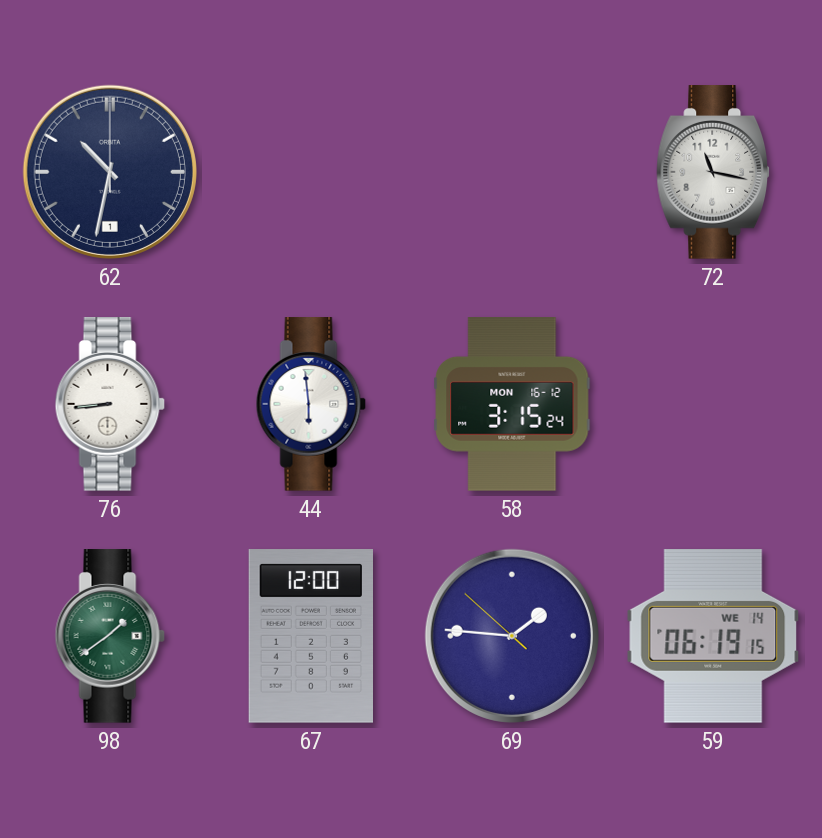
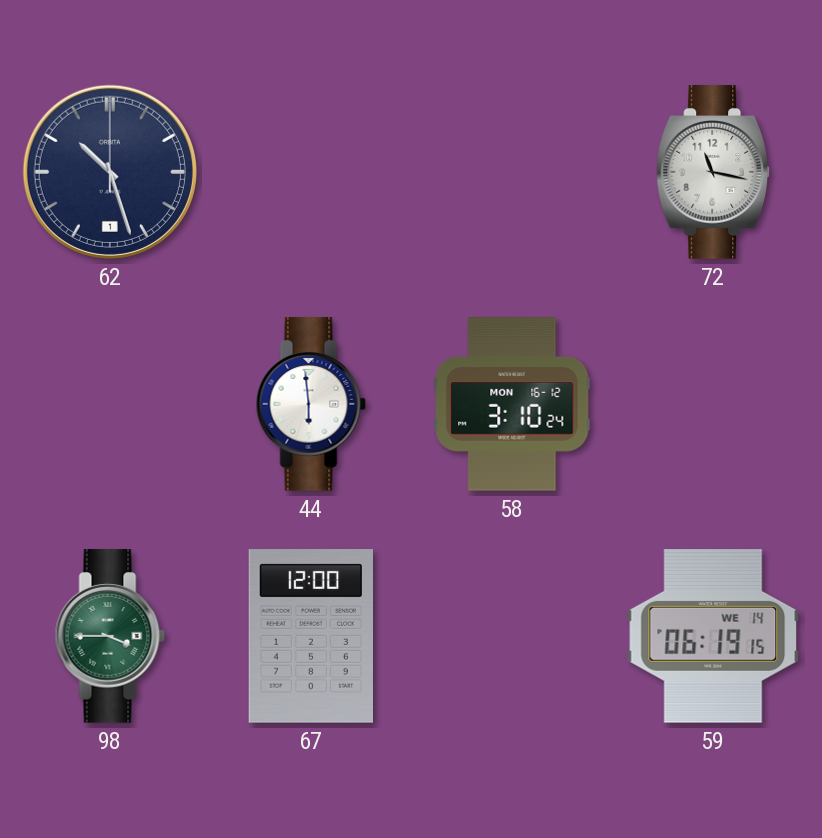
62: 10:32 -> 10:27 (110, 172)
76: 8:44 -> none (110, 404)
58: 3:15 -> 3:10 (512, 404)
98: 1:39 -> 3:45 (110, 636)
69: 1:45 -> none (512, 636)
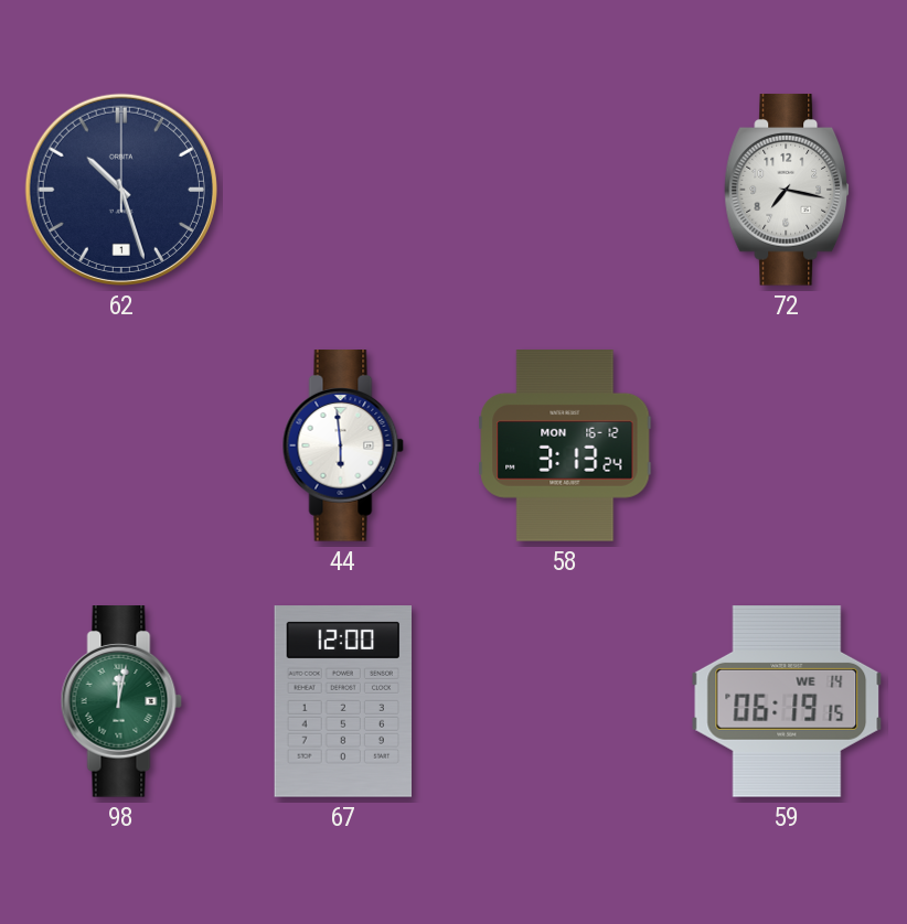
72: 11:17 -> 7:17 (787, 190)
58: 3:10 -> 3:13 (565, 445)
98: 3:45 -> 12:02 (121, 701)
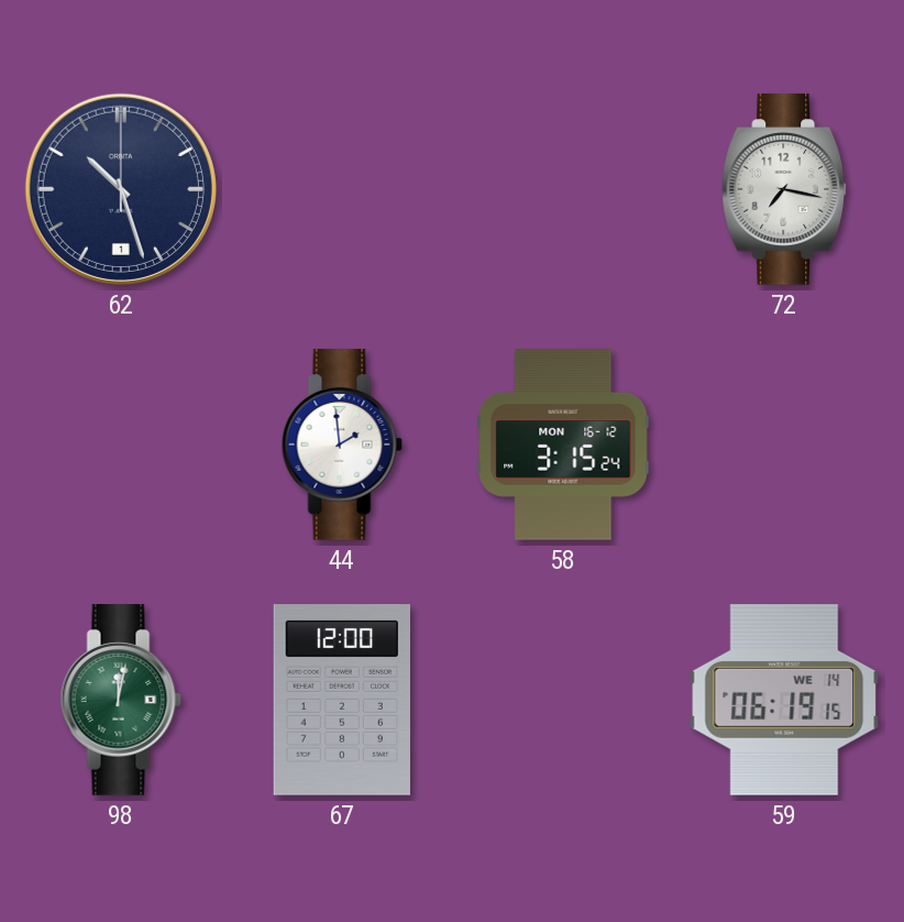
44: 5:59 -> 1:59 (342, 444)
58: 3:13 -> 3:15 (563, 444)
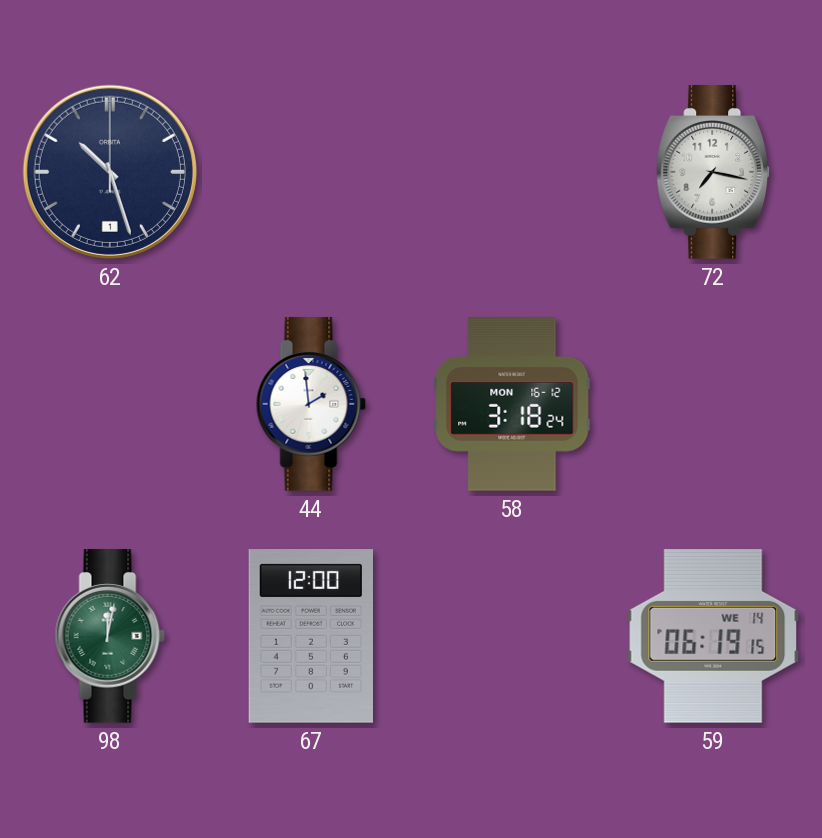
58: 3:15 -> 3:18 (512, 404)
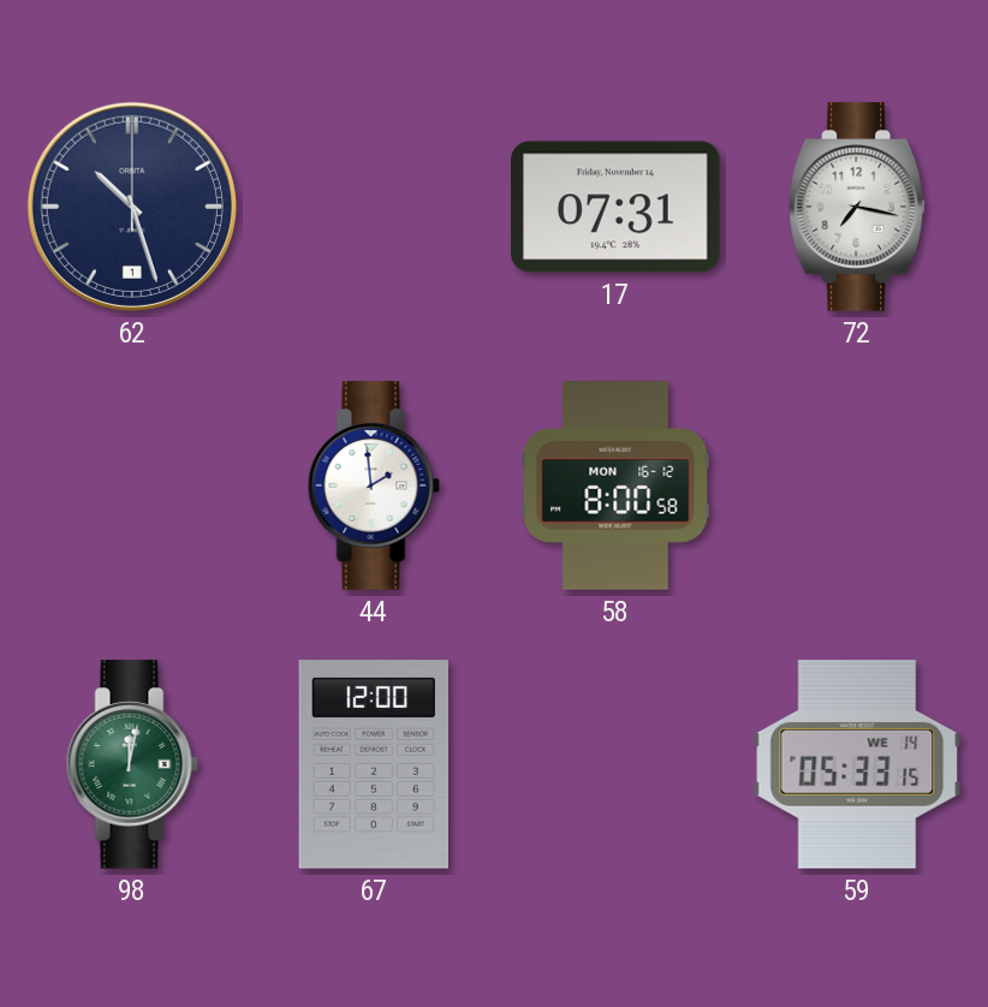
17: none -> 07:31 (617, 207)
58: 3:18 -> 8:00 (615, 485)
59: 06:19 -> 05:33 (857, 765)
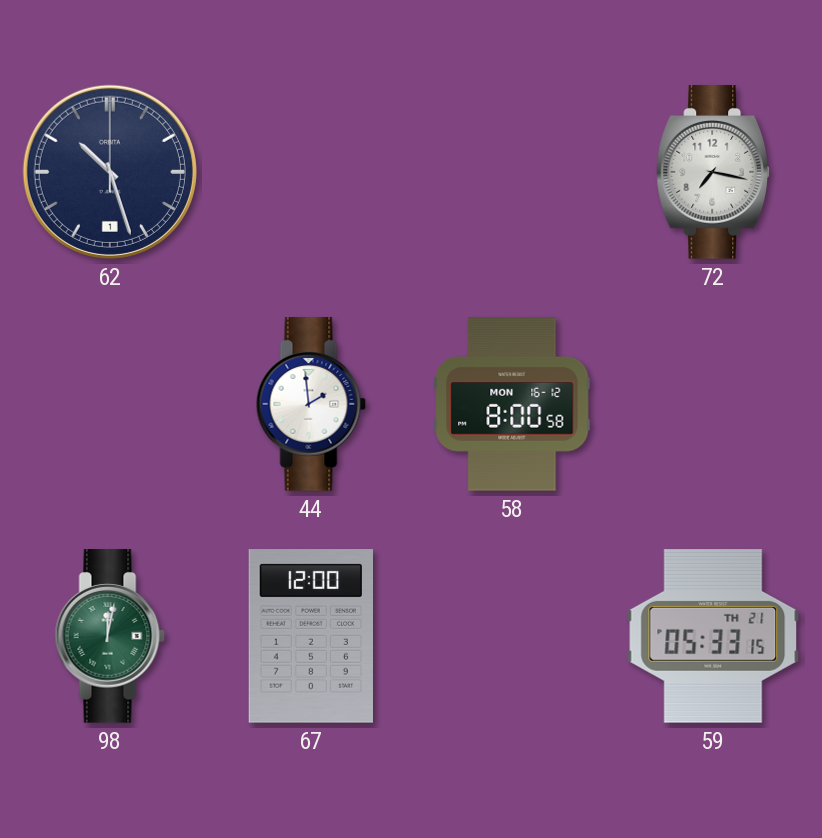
17: 07:31 -> none (617, 207)
59 date: WE 14 -> TH 21 (713, 637)
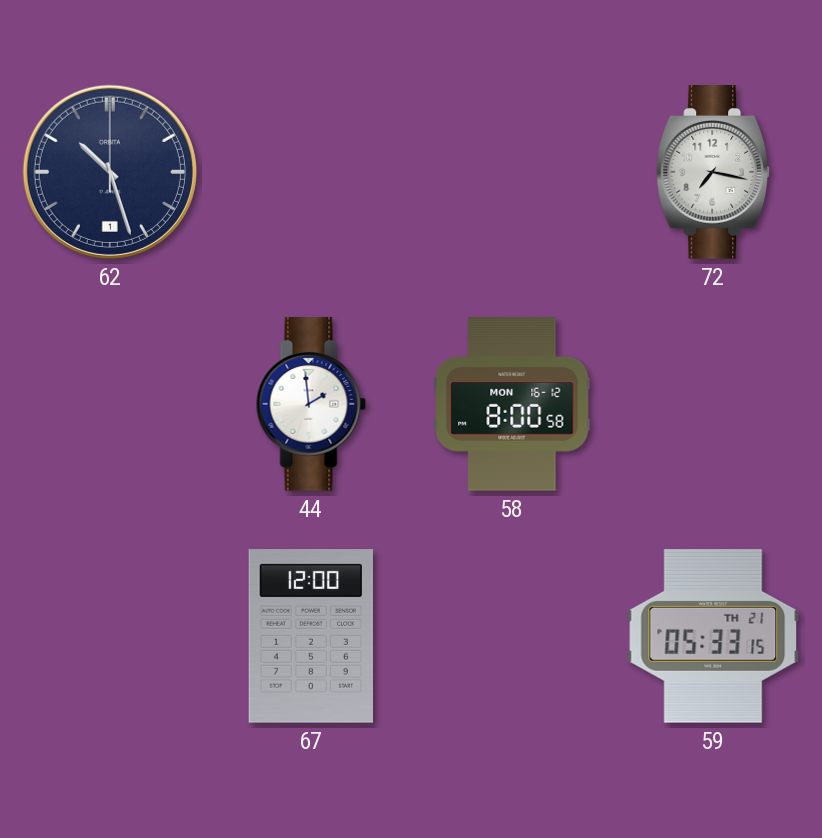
98: 12:02 -> none (110, 636)
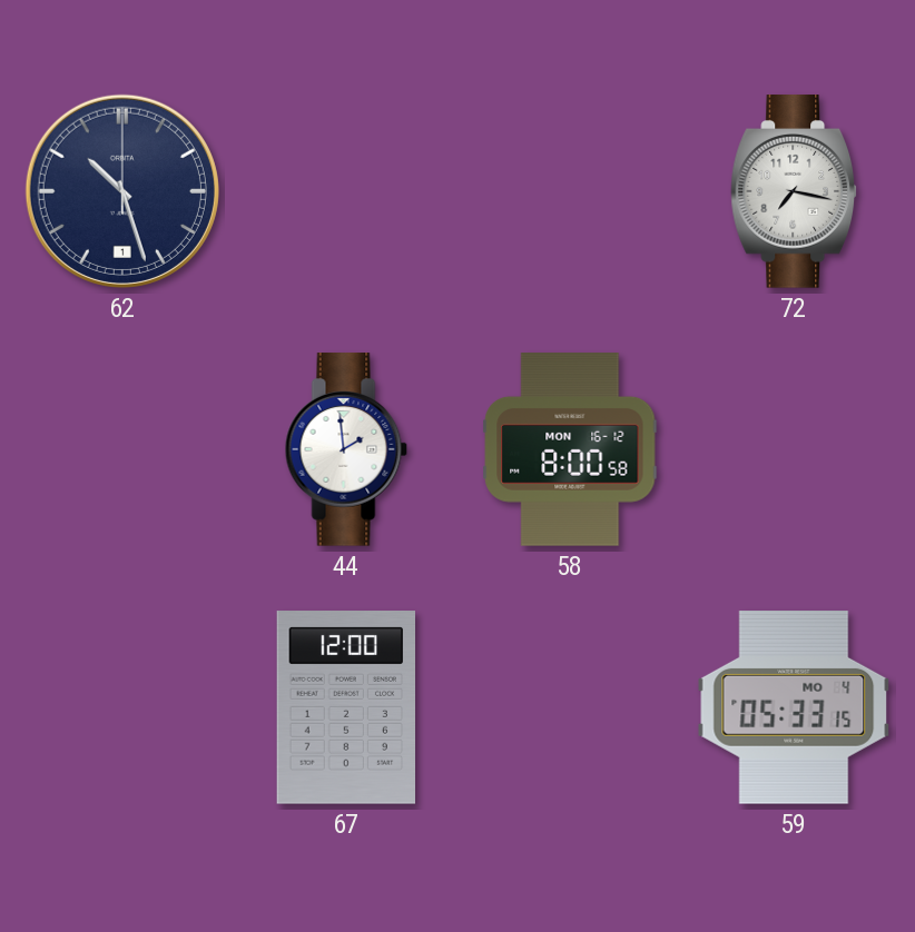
59 date: TH 21 -> MO 4 (794, 708)
